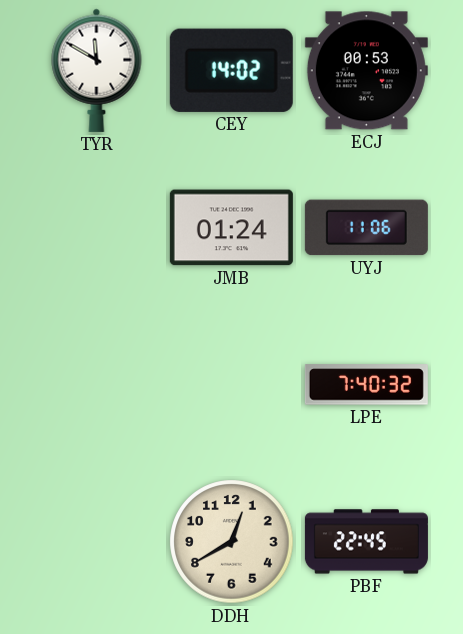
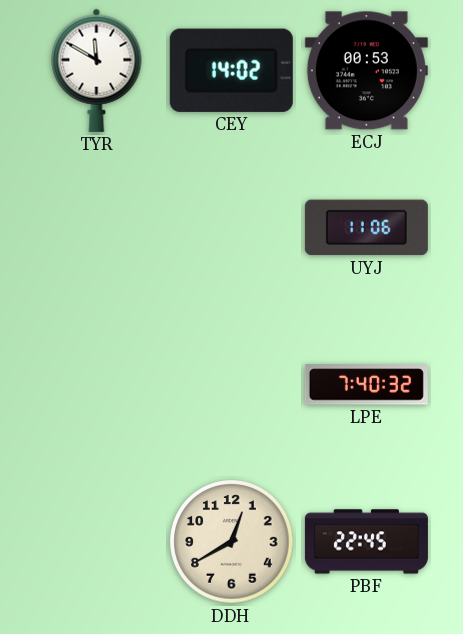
JMB: 01:24 -> none (231, 228)
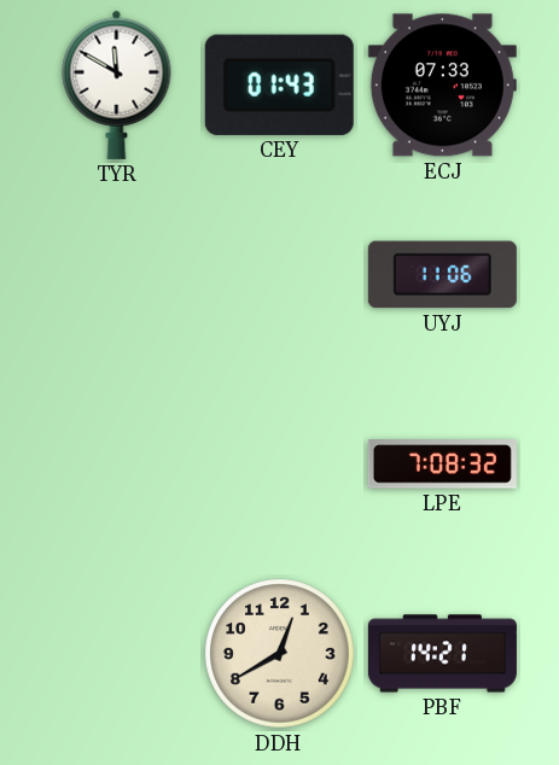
CEY: 14:02 -> 01:43 (279, 84)
ECJ: 00:53 -> 07:33 (442, 86)
LPE: 7:40 -> 7:08 (442, 465)
PBF: 22:45 -> 14:21 (442, 654)
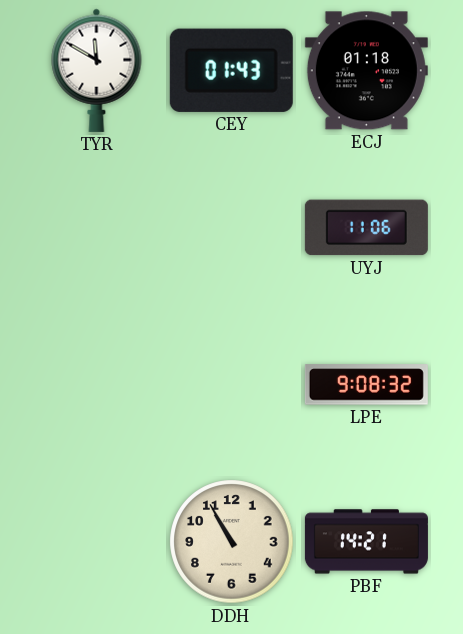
ECJ: 07:33 -> 01:18 (366, 71)
LPE: 7:08 -> 9:08 (366, 385)
DDH: 12:40 -> 10:55 (232, 542)
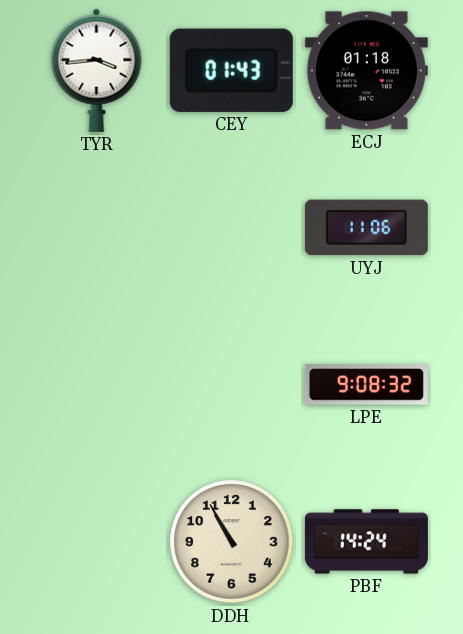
TYR: 11:50 -> 3:44 (97, 70)
PBF: 14:21 -> 14:24 (366, 542)
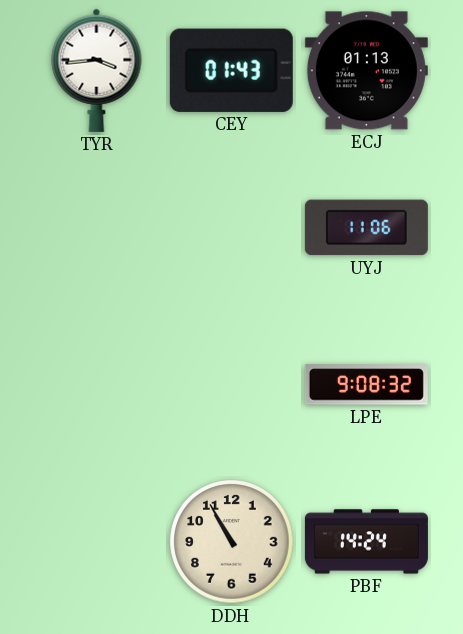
ECJ: 01:18 -> 01:13 (366, 71)
